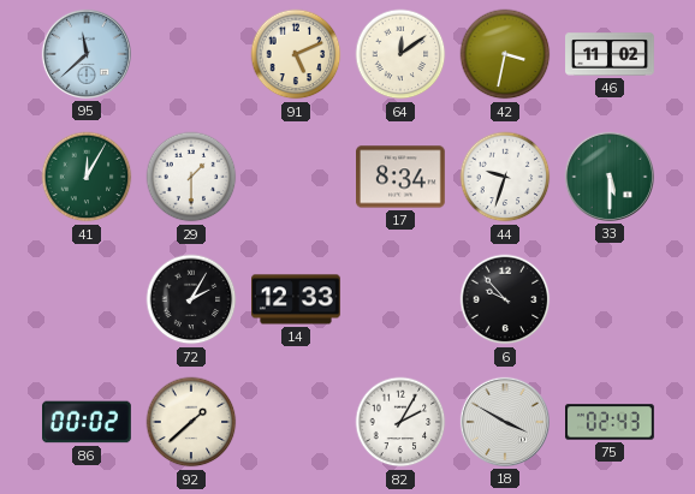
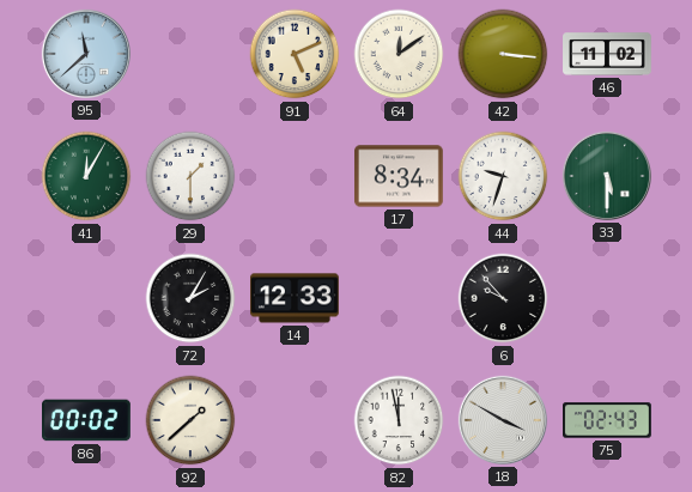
42: 3:32 -> 3:16 (503, 54)
82: 2:05 -> 11:58 (399, 420)
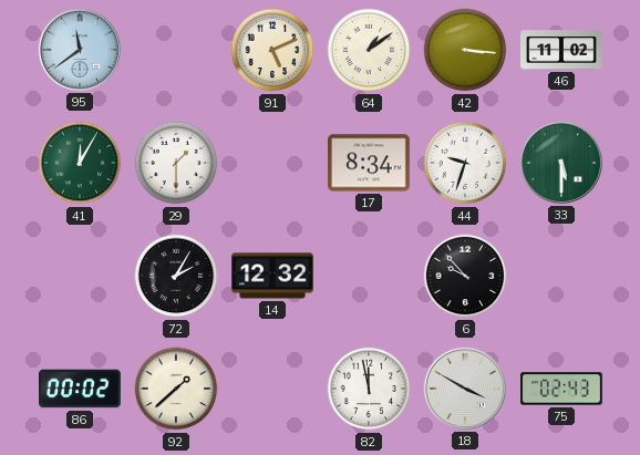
95: 11:38 -> 11:39 (80, 50)
64: 12:09 -> 1:09 (369, 50)
14: 12:33 -> 12:32 (273, 276)
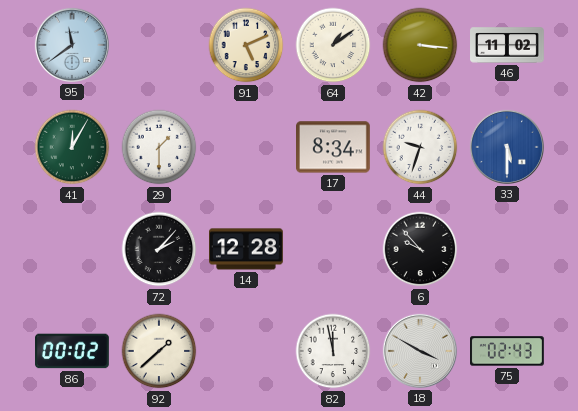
33 dial: green -> blue (507, 147)
72: 2:05 -> 2:07 (159, 249)
14: 12:32 -> 12:28 (247, 249)
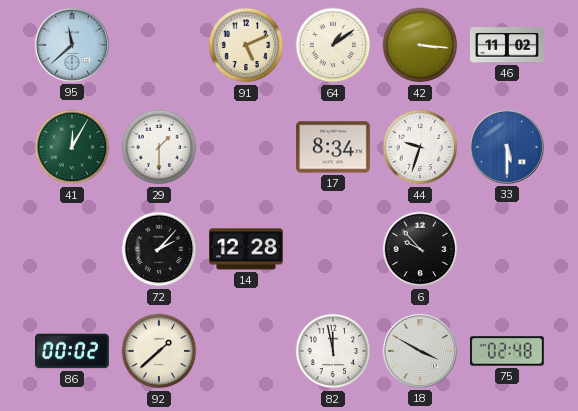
95: 11:39 -> 11:38 (72, 45)
75: 02:43 -> 02:48 (508, 351)
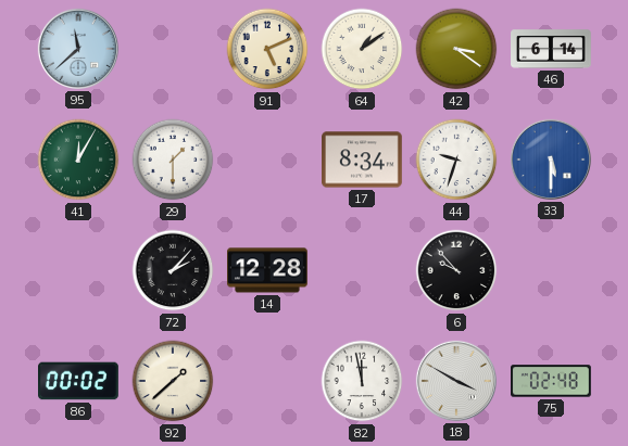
42: 3:16 -> 3:21 (456, 49)
46: 11:02 -> 6:14 (551, 49)
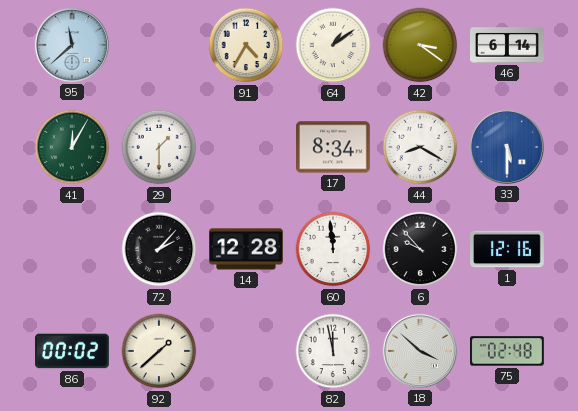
91: 5:11 -> 4:35 (246, 45)
44: 9:33 -> 8:20 (420, 147)
60: none -> 11:59 (333, 249)
1: none -> 12:16 (508, 249)
18: 3:50 -> 3:52 (420, 351)
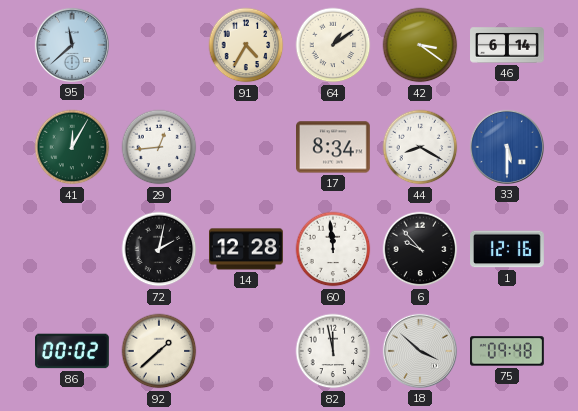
29: 1:30 -> 12:44 (159, 147)
72: 2:07 -> 2:02 (159, 249)
75: 02:48 -> 09:48 (508, 351)
